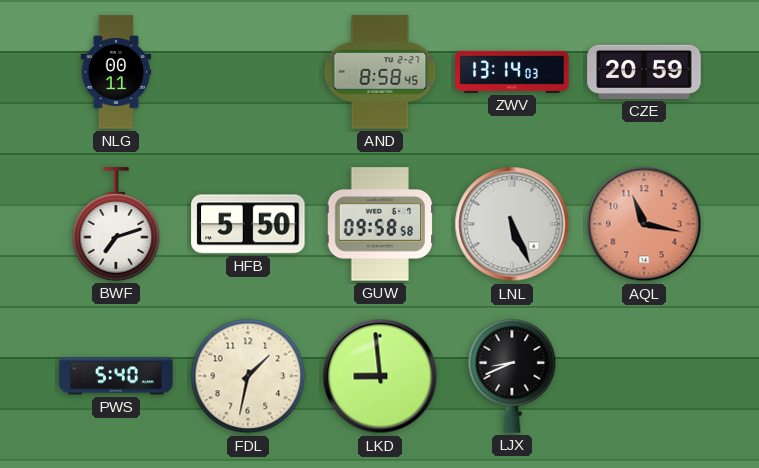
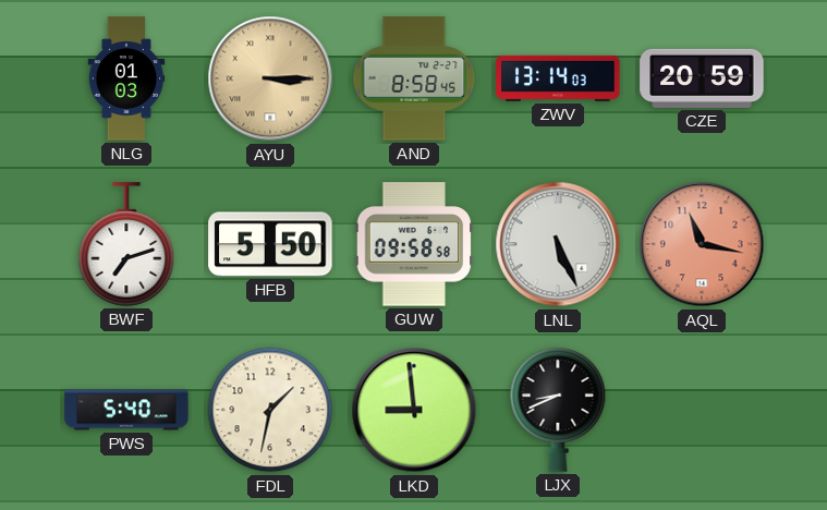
NLG: 00:11 -> 01:03 (126, 78)
AYU: none -> 3:15 (270, 78)
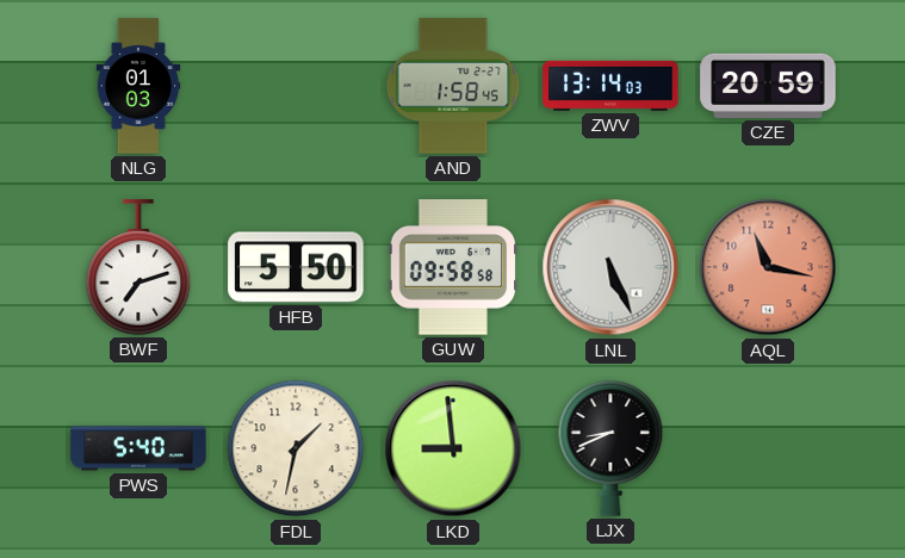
AYU: 3:15 -> none (270, 78)
AND: 8:58 -> 1:58 (453, 86)
